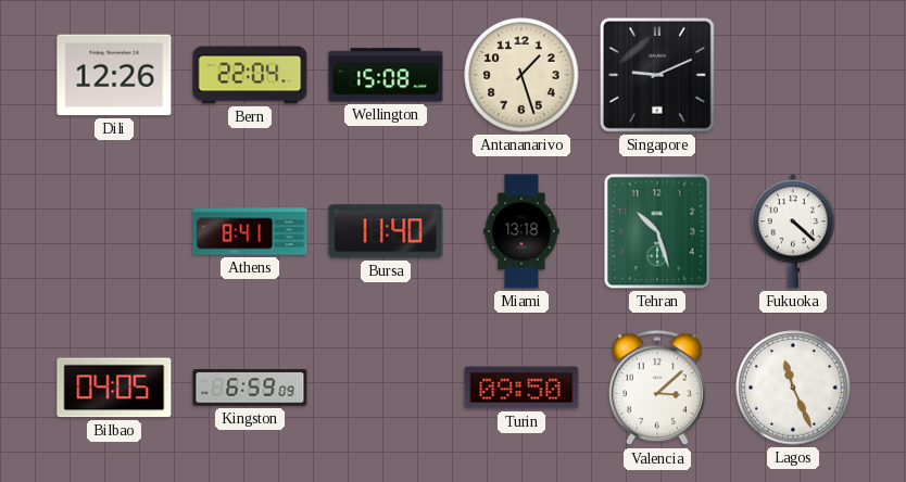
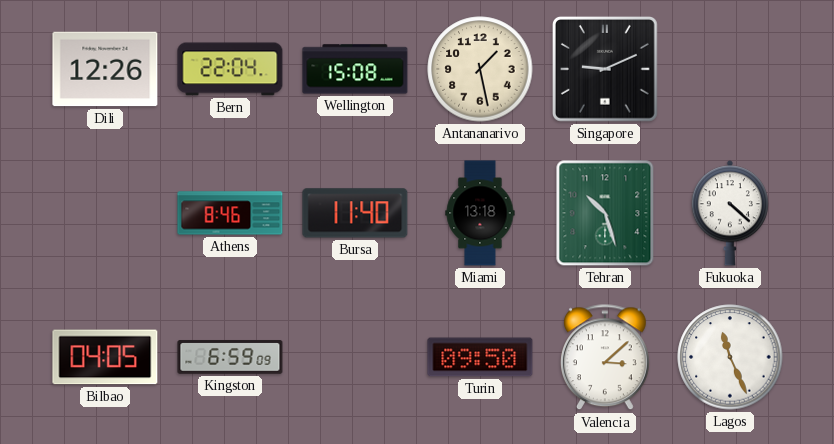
Antananarivo: 1:27 -> 1:28 (480, 69)
Athens: 8:41 -> 8:46 (230, 213)
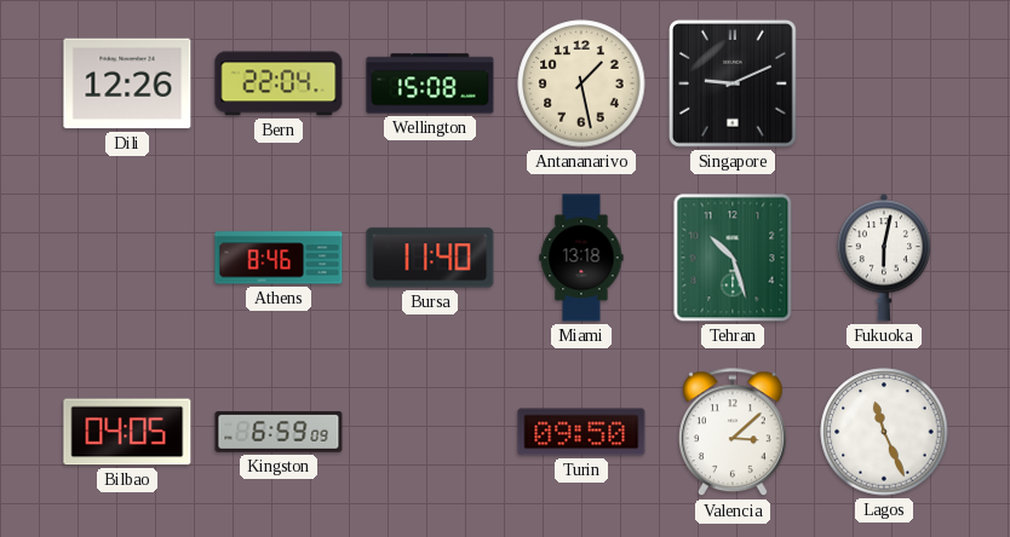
Fukuoka: 4:22 -> 6:02 (884, 258)
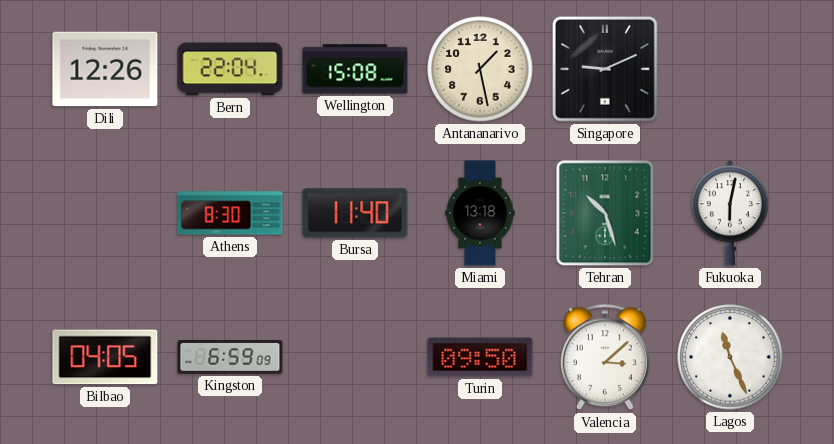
Athens: 8:46 -> 8:30 (230, 213)
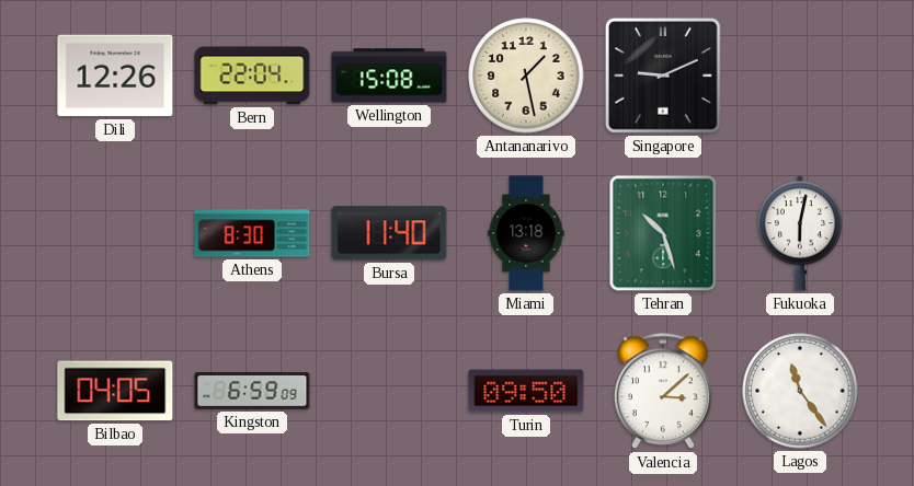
Lagos: 11:26 -> 11:24 (800, 391)
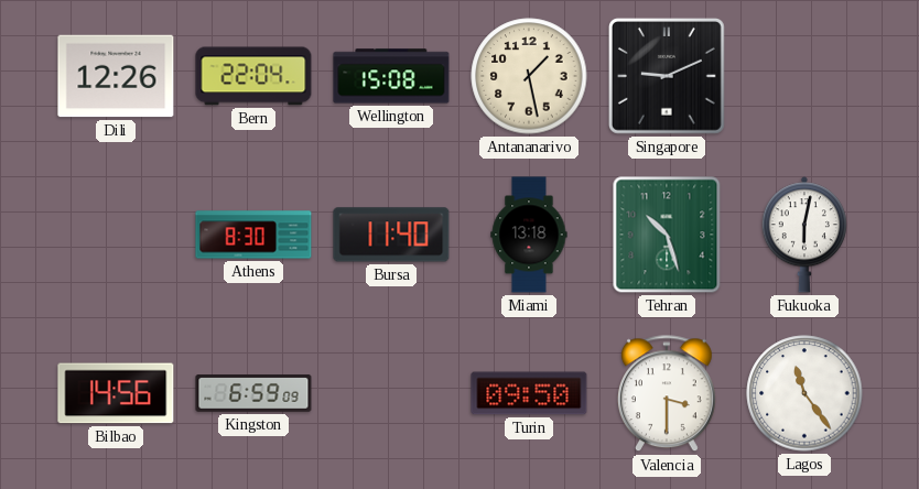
Bilbao: 04:05 -> 14:56 (116, 393)
Valencia: 3:08 -> 3:30 (667, 394)
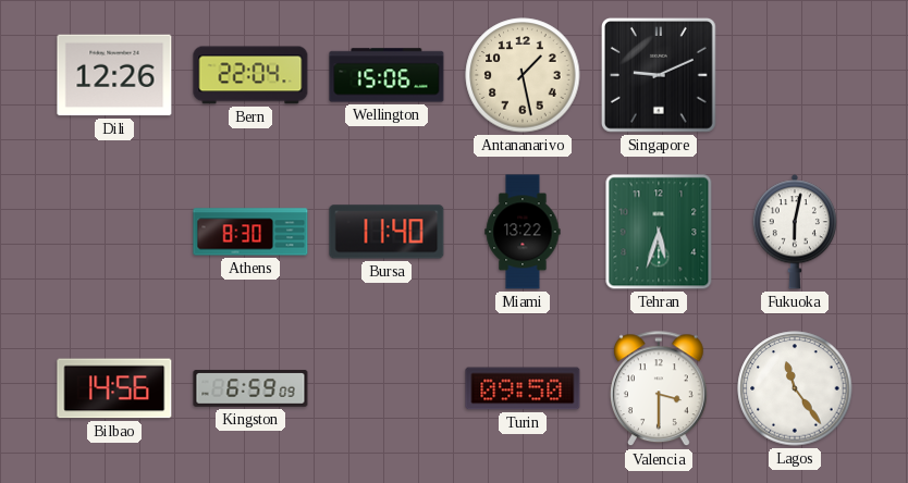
Wellington: 15:08 -> 15:06 (386, 75)
Miami: 13:18 -> 13:22 (523, 232)
Tehran: 10:27 -> 5:33 (659, 232)
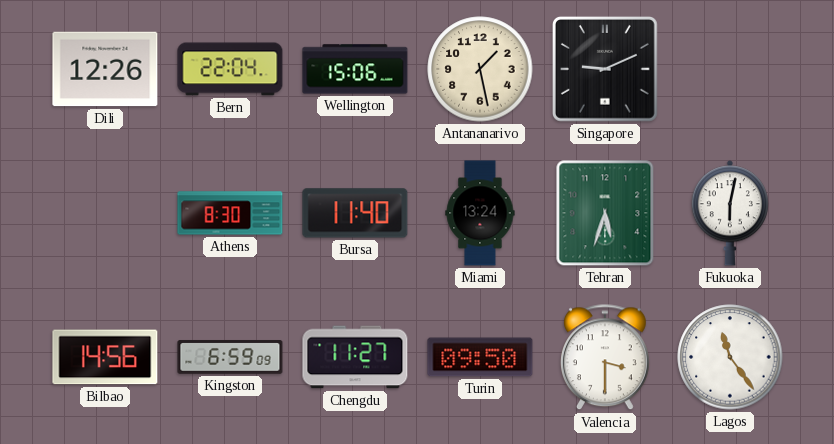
Miami: 13:22 -> 13:24 (480, 213)
Chengdu: none -> 11:27 (355, 357)
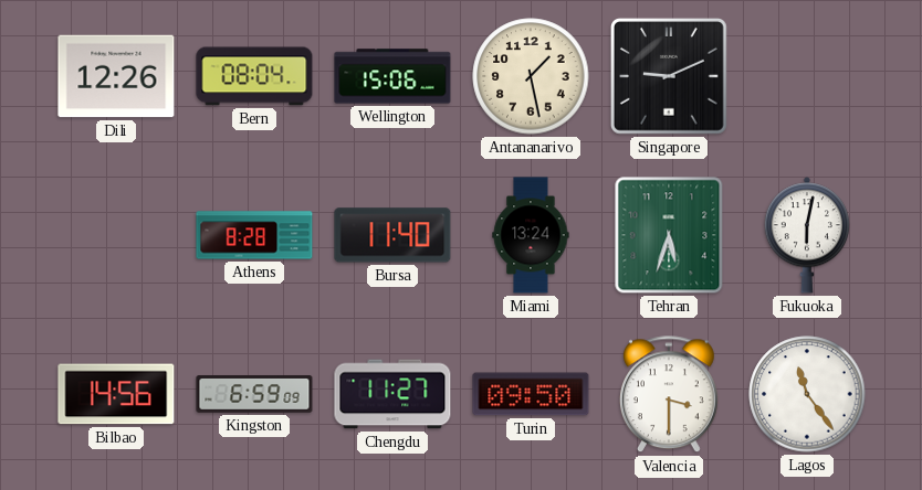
Bern: 22:04 -> 08:04 (254, 76)
Athens: 8:30 -> 8:28 (254, 235)
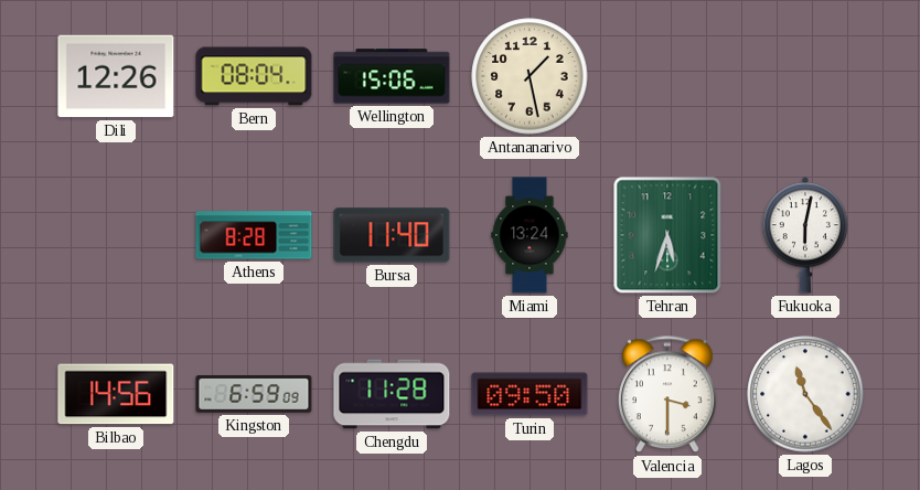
Singapore: 9:11 -> none (669, 76)
Chengdu: 11:27 -> 11:28 (392, 394)
